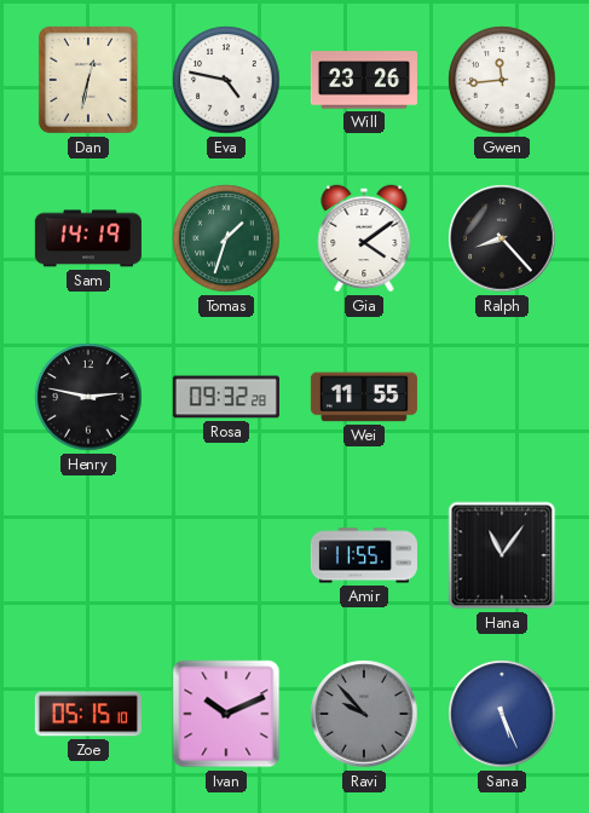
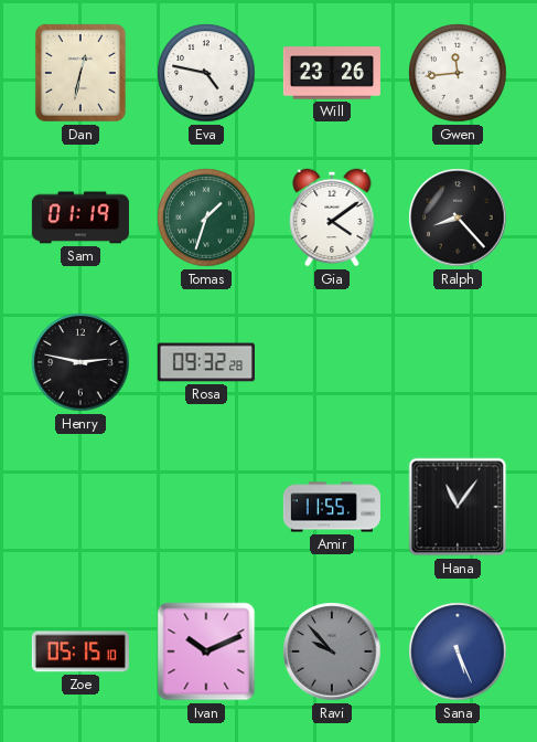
Sam: 14:19 -> 01:19 (80, 218)
Wei: 11:55 -> none (364, 397)
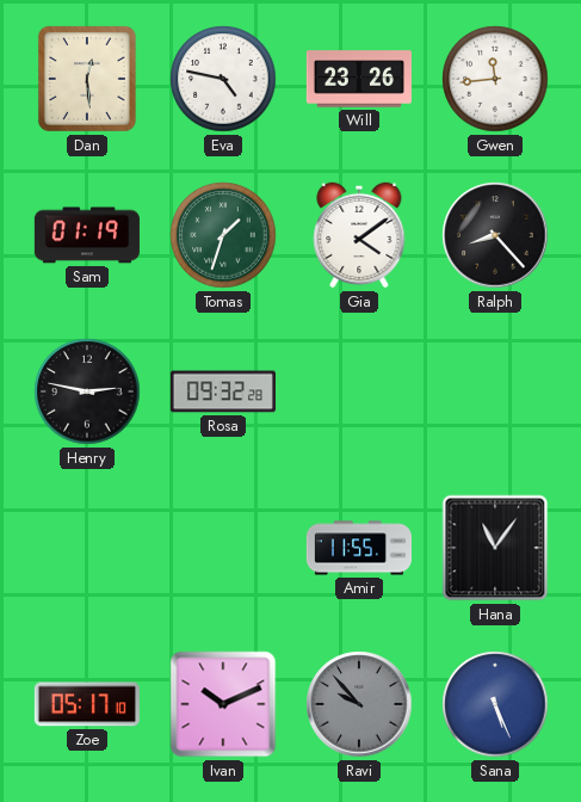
Dan: 12:32 -> 12:29 (87, 79)
Zoe: 05:15 -> 05:17 (87, 704)
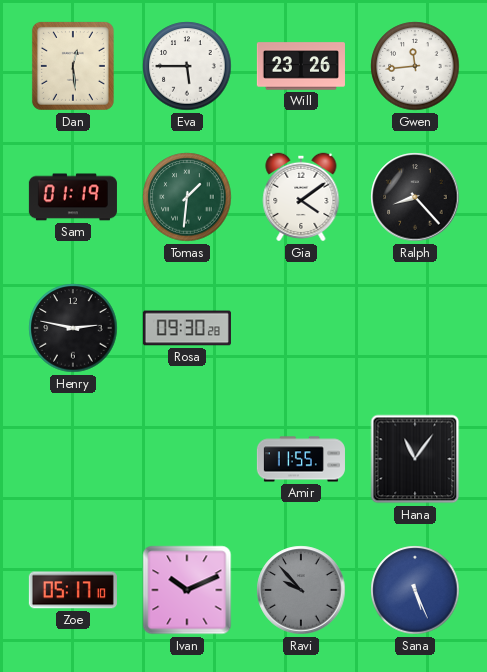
Eva: 4:47 -> 5:45 (187, 66)
Tomas: 1:33 -> 1:31 (187, 197)
Rosa: 09:32 -> 09:30 (187, 328)
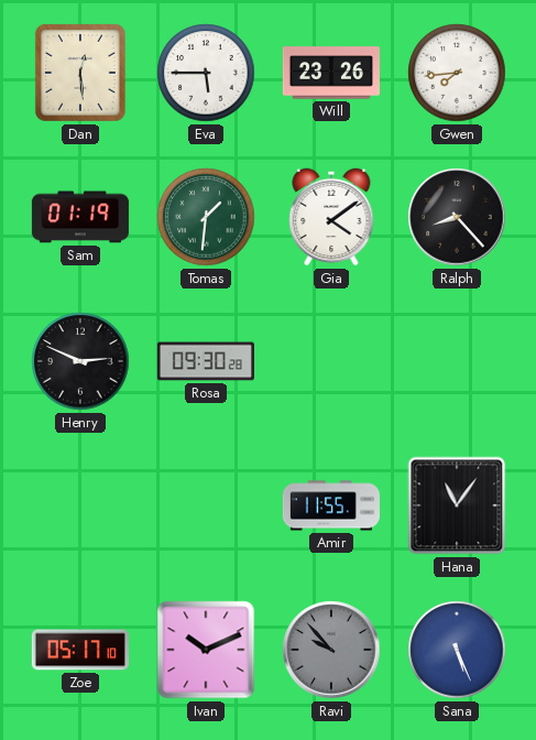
Gwen: 11:44 -> 7:44 (457, 73)
Henry: 2:47 -> 2:49 (80, 361)
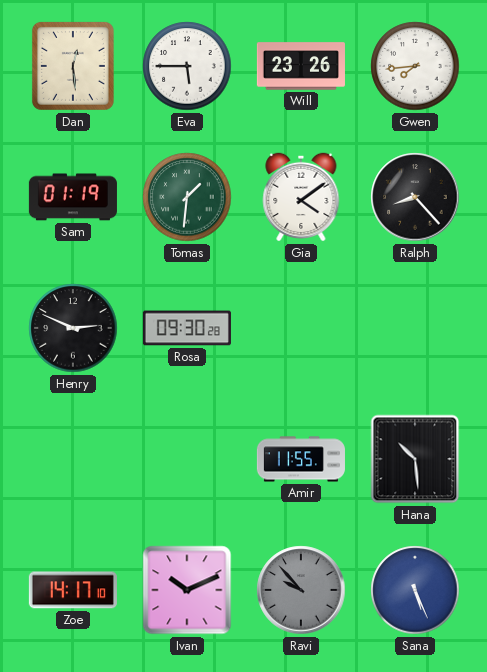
Hana: 11:06 -> 10:29 (415, 459)
Zoe: 05:17 -> 14:17 (73, 590)
